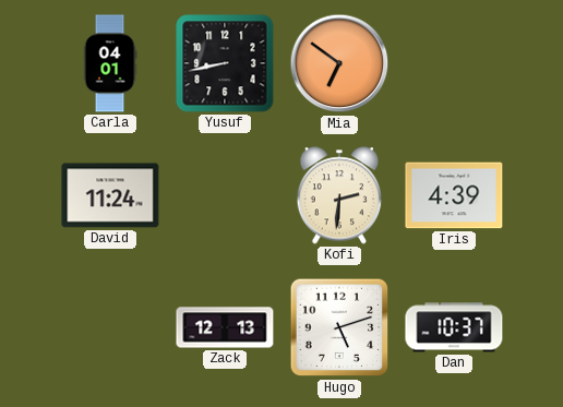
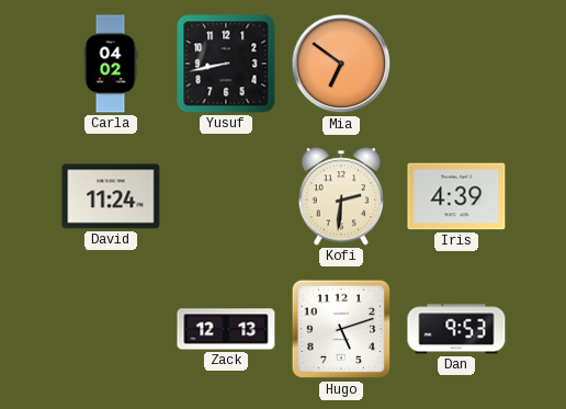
Carla: 04:01 -> 04:02 (111, 64)
Dan: 10:37 -> 9:53 (456, 329)
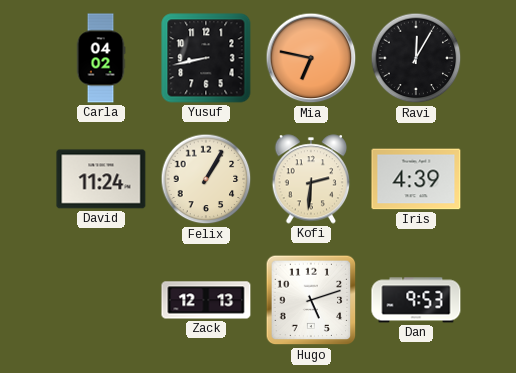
Mia: 6:51 -> 6:47 (311, 58)
Ravi: none -> 12:05 (416, 58)
Felix: none -> 1:05 (206, 179)
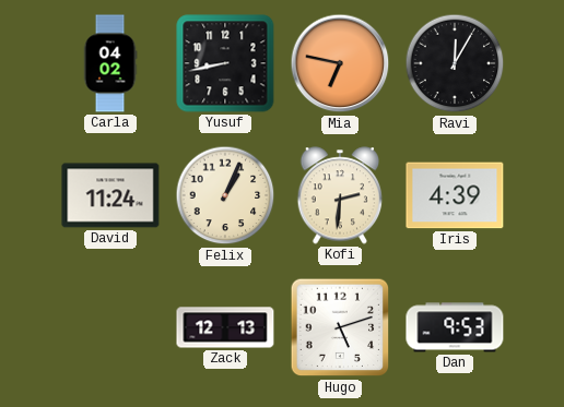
Felix: 1:05 -> 1:04 (225, 195)
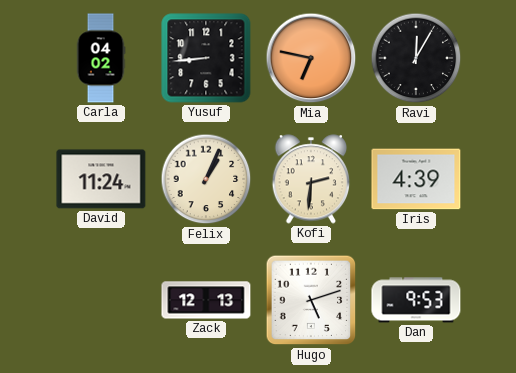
Yusuf: 8:43 -> 8:44 (206, 58)
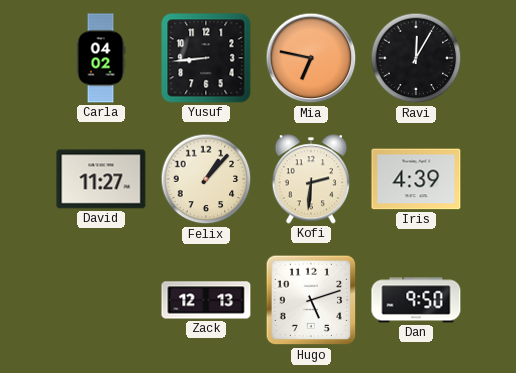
David: 11:24 -> 11:27 (101, 179)
Felix: 1:04 -> 1:07 (206, 179)
Dan: 9:53 -> 9:50 (416, 300)
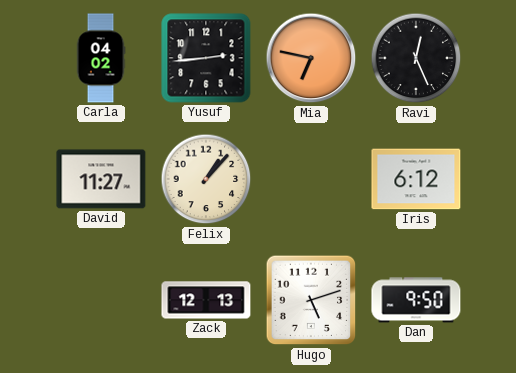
Yusuf: 8:44 -> 2:44 (206, 58)
Ravi: 12:05 -> 12:26 (416, 58)
Kofi: 2:31 -> none (311, 179)
Iris: 4:39 -> 6:12 (416, 179)
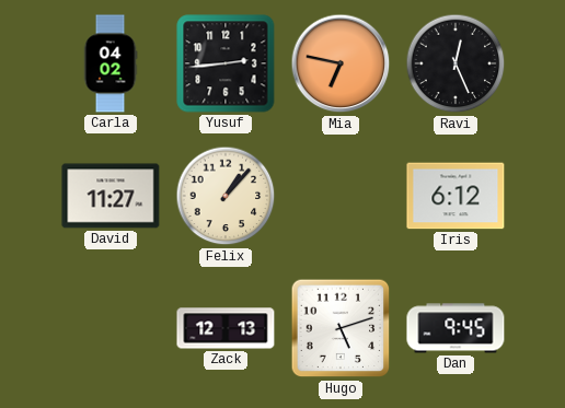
Dan: 9:50 -> 9:45 (456, 328)
